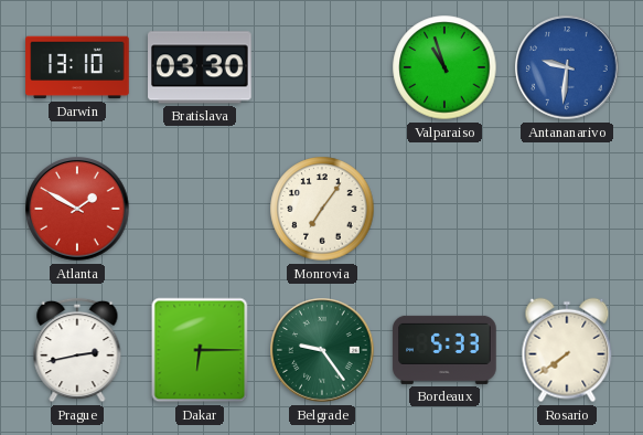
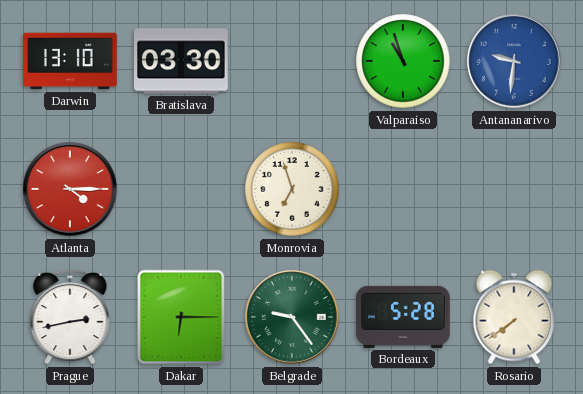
Atlanta: 1:50 -> 4:15 (70, 189)
Monrovia: 7:06 -> 6:57 (292, 189)
Bordeaux: 5:33 -> 5:28 (403, 317)
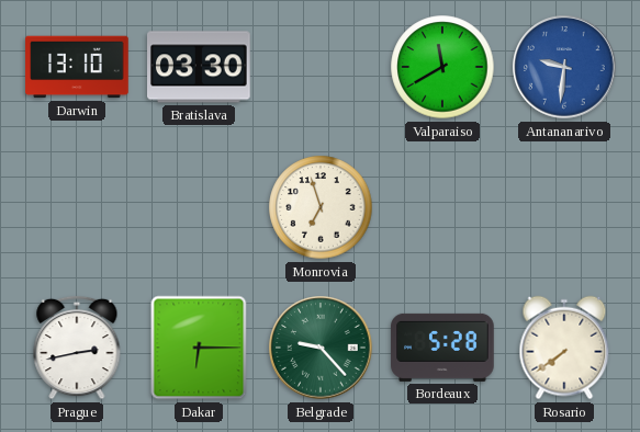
Valparaiso: 10:57 -> 11:40 (442, 67)
Atlanta: 4:15 -> none (70, 189)
Belgrade: 9:24 -> 9:23 (321, 348)
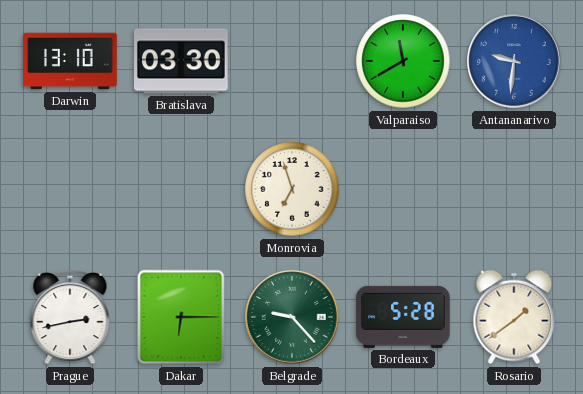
Rosario: 7:39 -> 1:39 (514, 317)
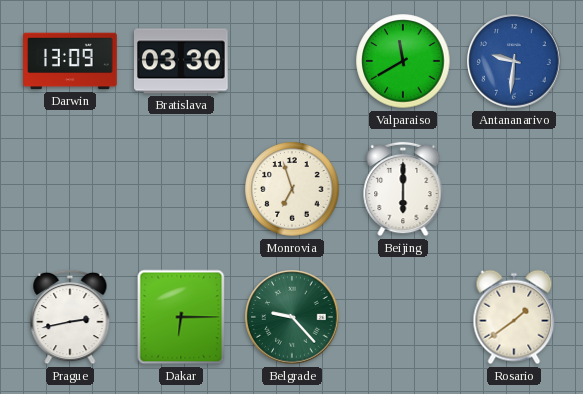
Darwin: 13:10 -> 13:09 (70, 61)
Beijing: none -> 6:00 (403, 189)
Bordeaux: 5:28 -> none (403, 317)
